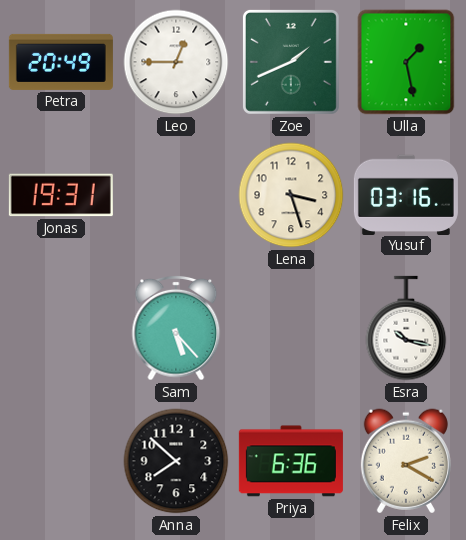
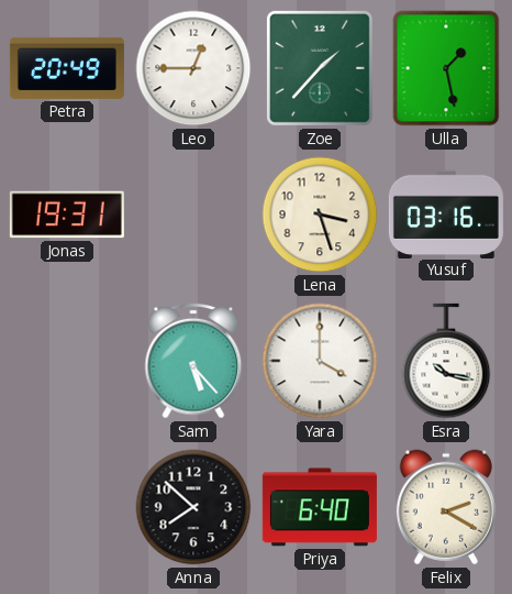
Zoe: 1:41 -> 1:37 (320, 68)
Yara: none -> 4:00 (320, 361)
Priya: 6:36 -> 6:40 (320, 507)
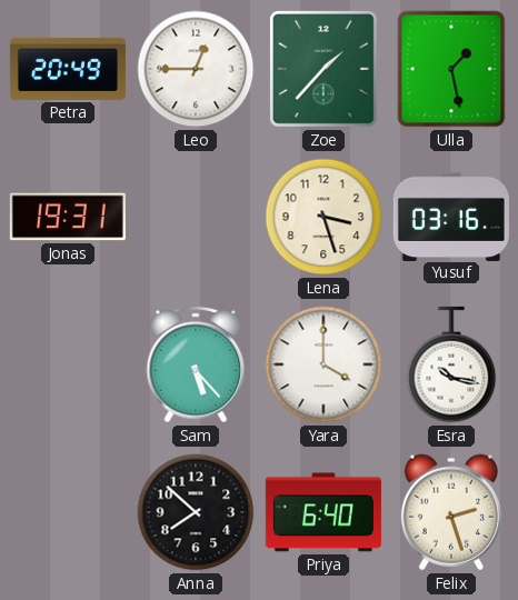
Felix: 2:20 -> 2:27 (451, 512)
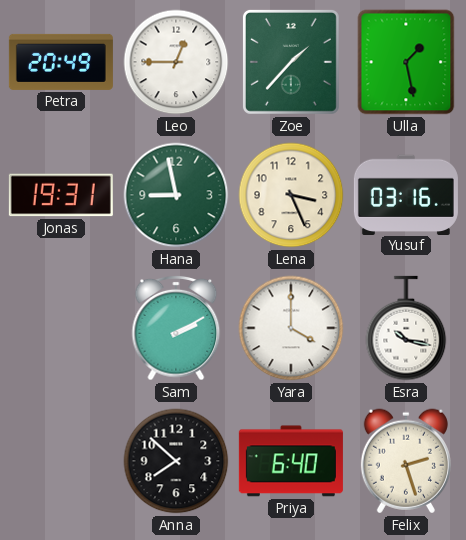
Hana: none -> 8:58 (176, 195)
Lena: 3:27 -> 3:26 (291, 195)
Sam: 5:23 -> 2:10 (176, 328)
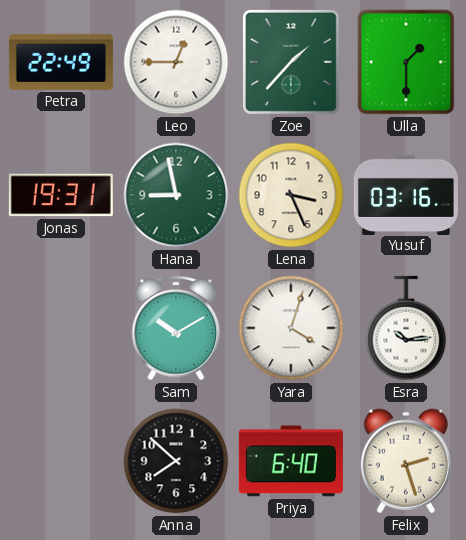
Petra: 20:49 -> 22:49 (61, 62)
Ulla: 1:28 -> 1:30 (406, 62)
Sam: 2:10 -> 10:10 (176, 328)
Yara: 4:00 -> 4:03 (291, 328)
Esra: 10:17 -> 10:14 (406, 328)
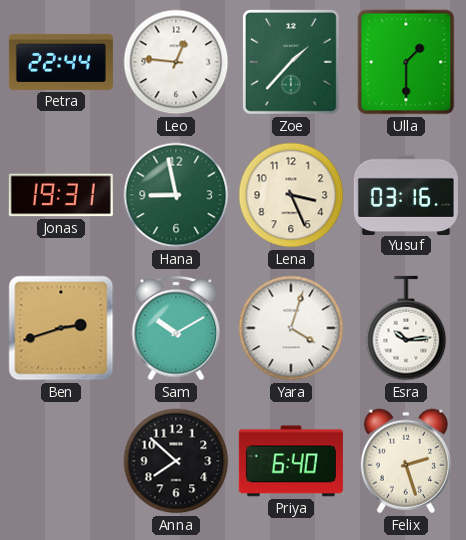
Petra: 22:49 -> 22:44 (61, 62)
Leo: 12:45 -> 12:46 (176, 62)
Ben: none -> 2:42 (61, 328)
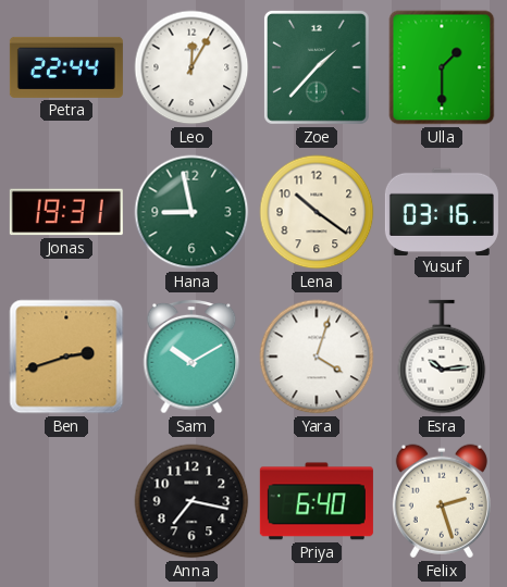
Leo: 12:46 -> 12:05 (191, 67)
Lena: 3:26 -> 10:21 (317, 212)
Anna: 7:52 -> 7:17 (191, 501)
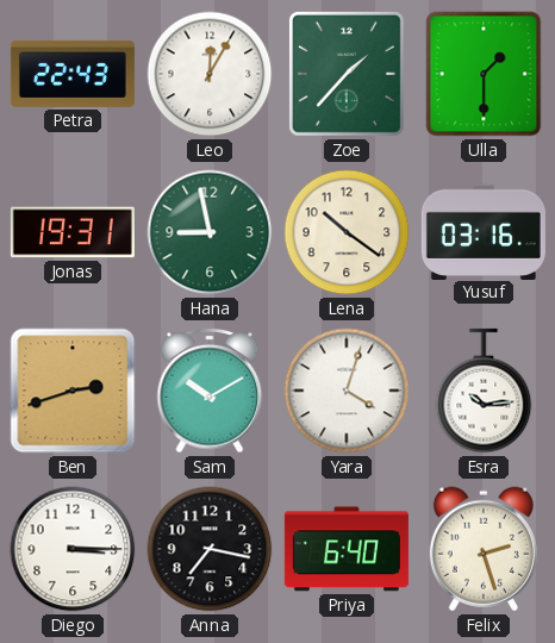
Petra: 22:44 -> 22:43 (73, 74)
Diego: none -> 3:15 (73, 549)
